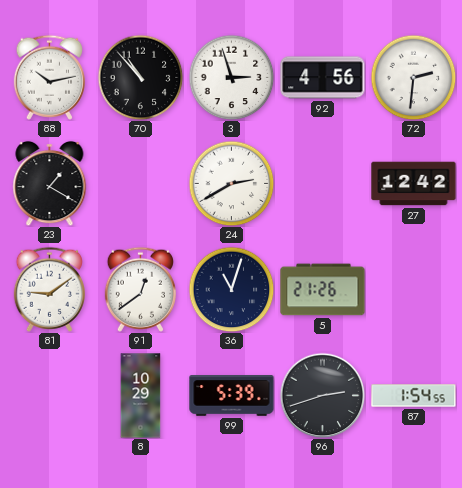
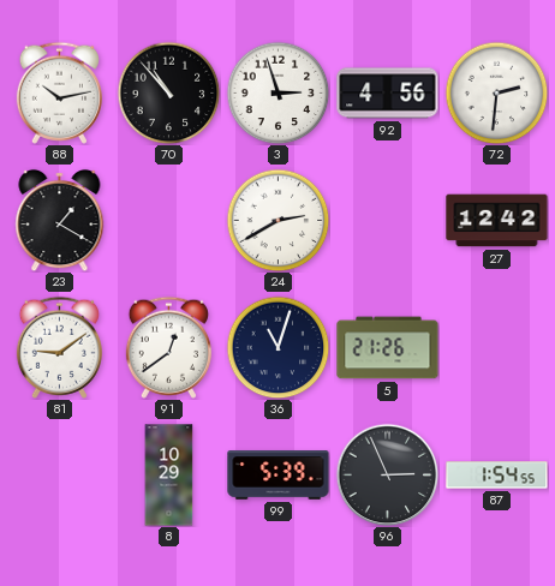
96: 2:42 -> 2:56 (387, 474)
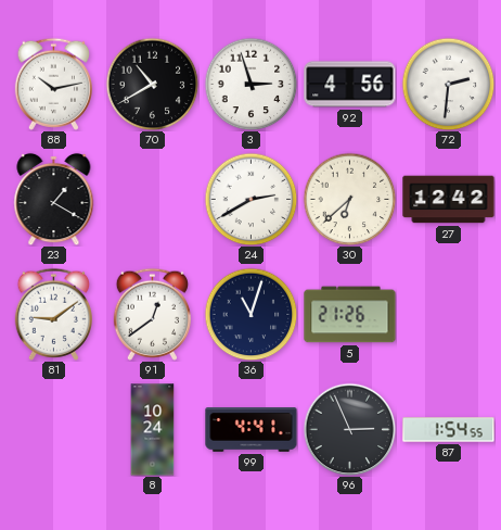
70: 10:53 -> 10:40 (152, 84)
30: none -> 6:38 (349, 199)
8: 10:29 -> 10:24 (153, 430)
99: 5:39 -> 4:41 (252, 430)
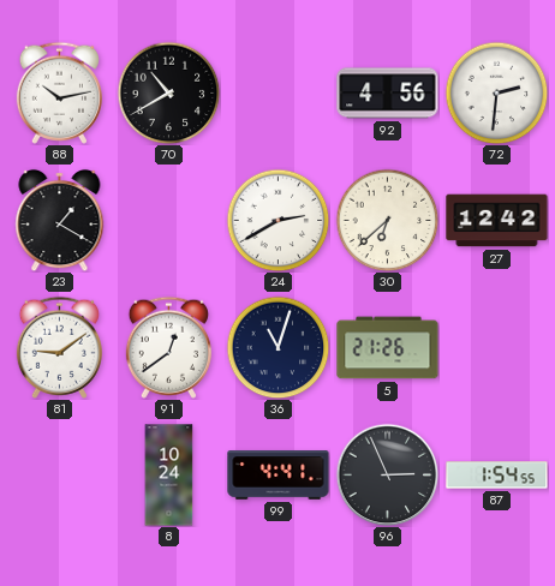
3: 2:57 -> none (251, 84)
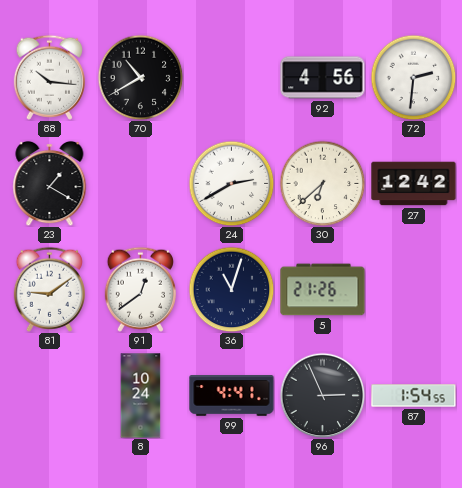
88: 10:13 -> 10:16 (49, 77)
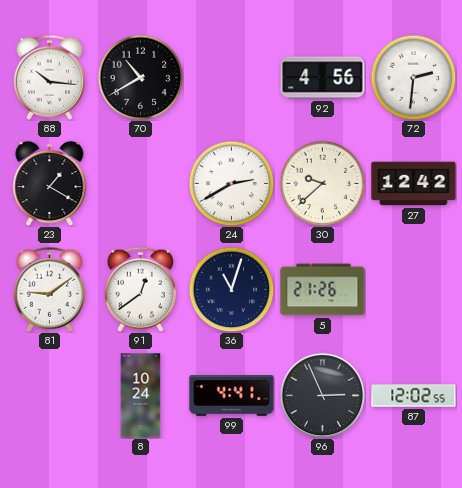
30: 6:38 -> 9:38 (322, 183)
87: 1:54 -> 12:02 (414, 396)
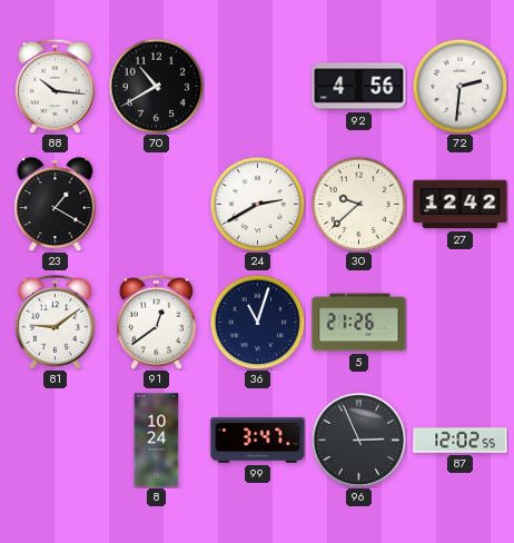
99: 4:41 -> 3:47 (258, 441)
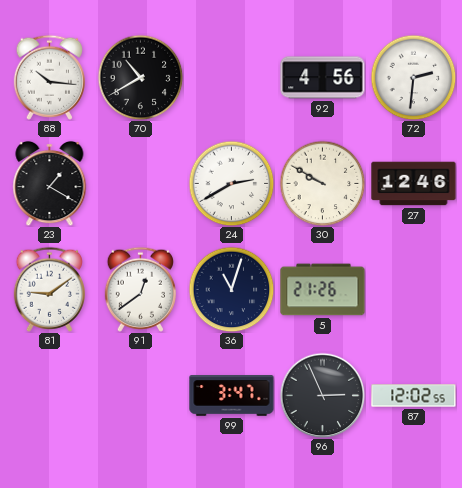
30: 9:38 -> 9:50 (322, 183)
27: 12:42 -> 12:46 (414, 184)
8: 10:24 -> none (157, 441)
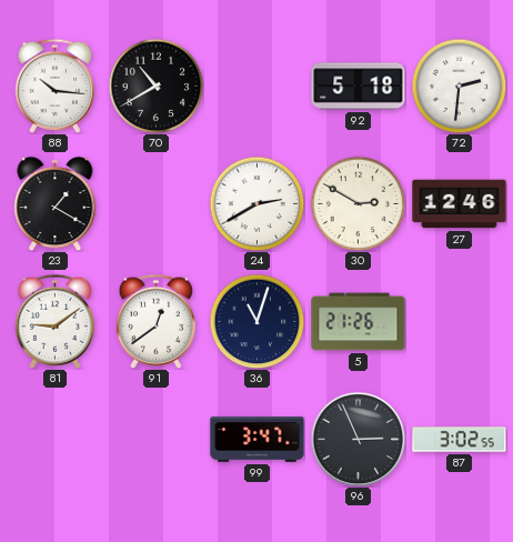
92: 4:56 -> 5:18 (359, 87)
30: 9:50 -> 2:50 (358, 203)
87: 12:02 -> 3:02 (460, 440)
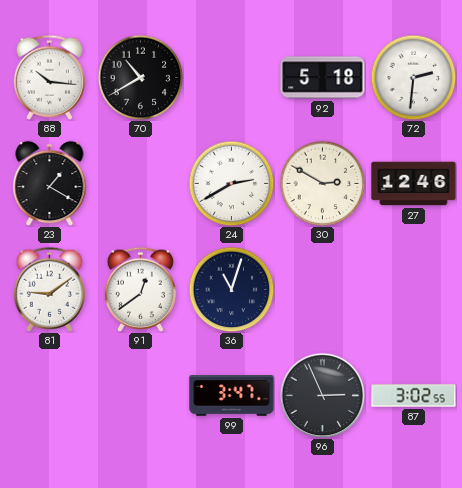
5: 21:26 -> none (359, 322)
